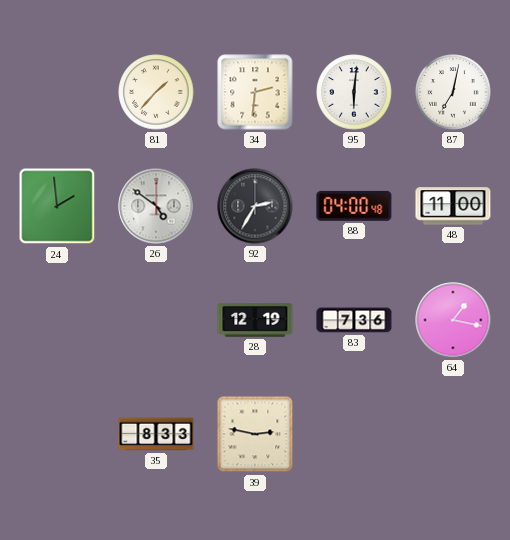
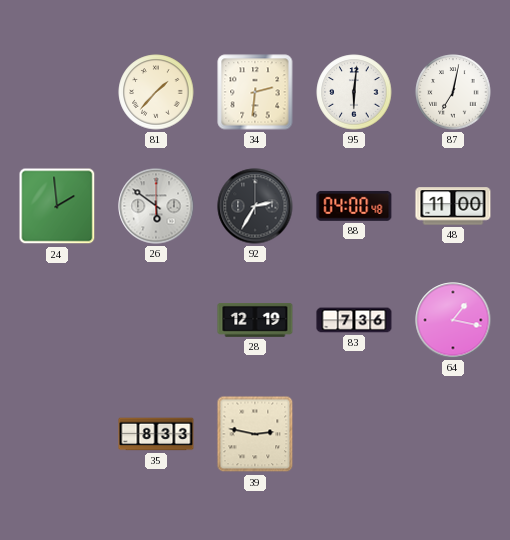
26: 4:51 -> 5:51 (156, 206)
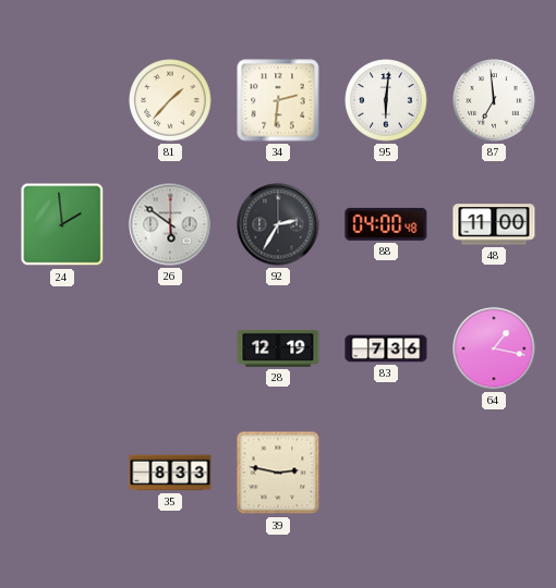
87: 7:02 -> 6:59 (494, 100)
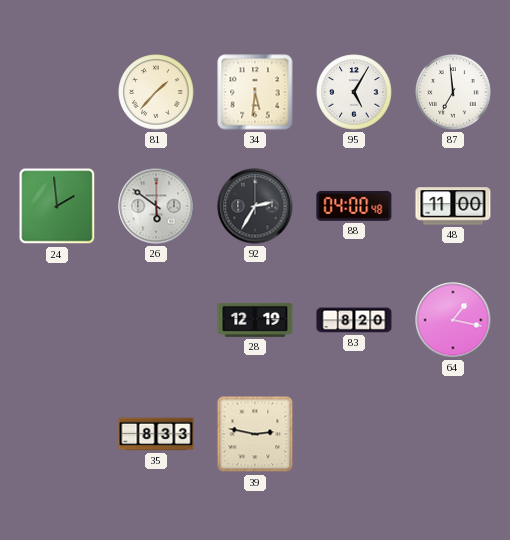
34: 2:31 -> 5:31 (255, 92)
95: 6:01 -> 5:05 (354, 92)
83: 7:36 -> 8:20 (354, 320)
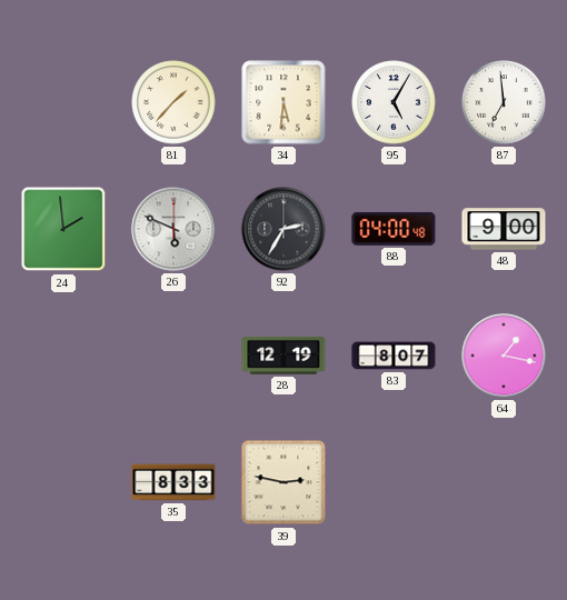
26: 5:51 -> 5:49 (173, 229)
48: 11:00 -> 9:00 (504, 229)
83: 8:20 -> 8:07 (394, 356)
